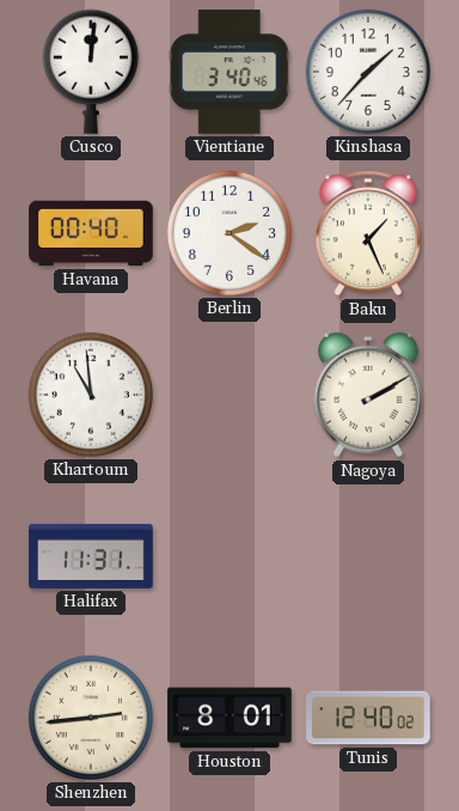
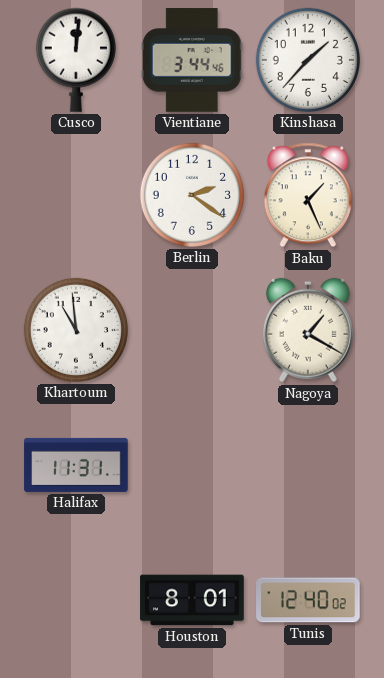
Vientiane: 3:40 -> 3:44 (192, 60)
Havana: 00:40 -> none (91, 233)
Nagoya: 2:10 -> 1:20 (308, 330)
Shenzhen: 2:44 -> none (91, 718)
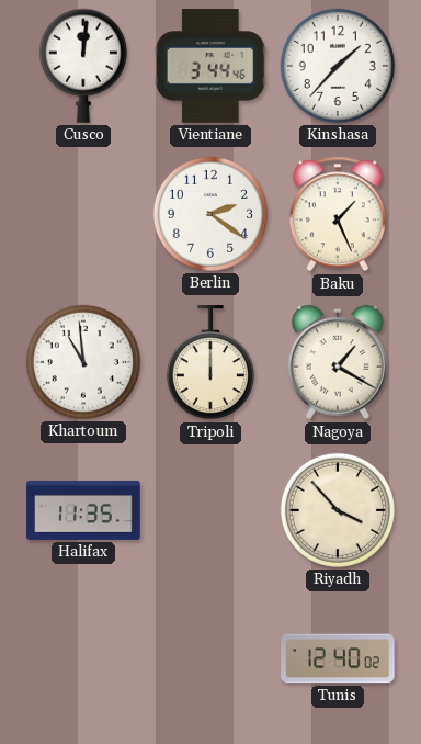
Tripoli: none -> 12:00 (210, 363)
Halifax: 11:31 -> 11:35 (83, 510)
Riyadh: none -> 3:53 (338, 510)
Houston: 8:01 -> none (192, 600)
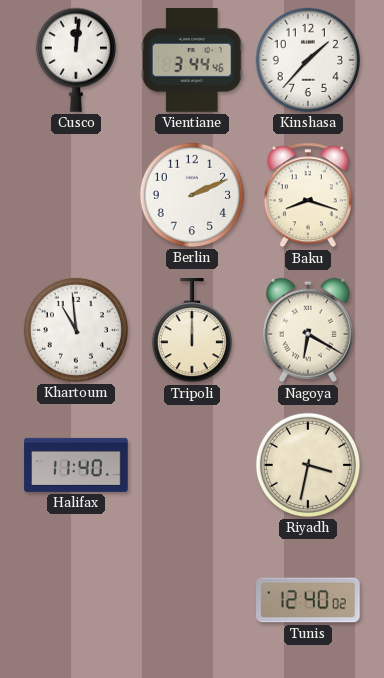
Berlin: 2:21 -> 2:11 (192, 195)
Baku: 1:26 -> 8:18 (308, 195)
Nagoya: 1:20 -> 6:20 (308, 330)
Halifax: 11:35 -> 11:40 (76, 465)
Riyadh: 3:53 -> 3:32 (308, 465)
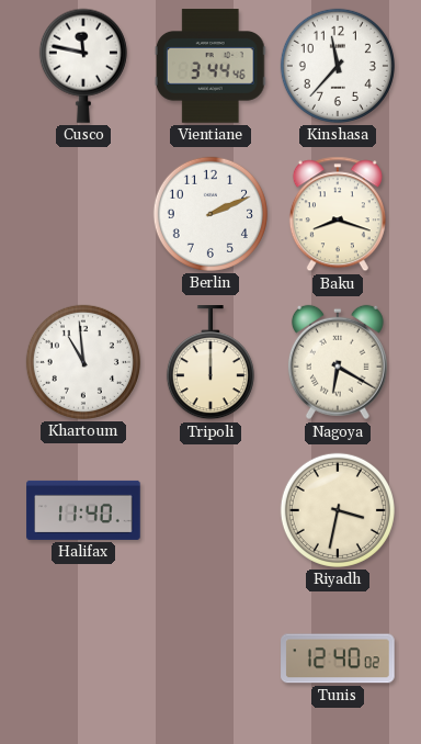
Cusco: 12:01 -> 11:47 (83, 66)
Kinshasa: 1:37 -> 11:37 (338, 66)
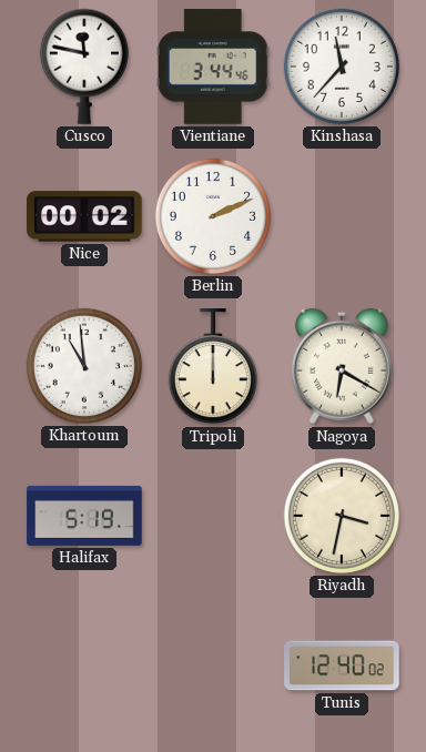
Nice: none -> 00:02 (84, 216)
Baku: 8:18 -> none (338, 214)
Halifax: 11:40 -> 5:19 (84, 516)
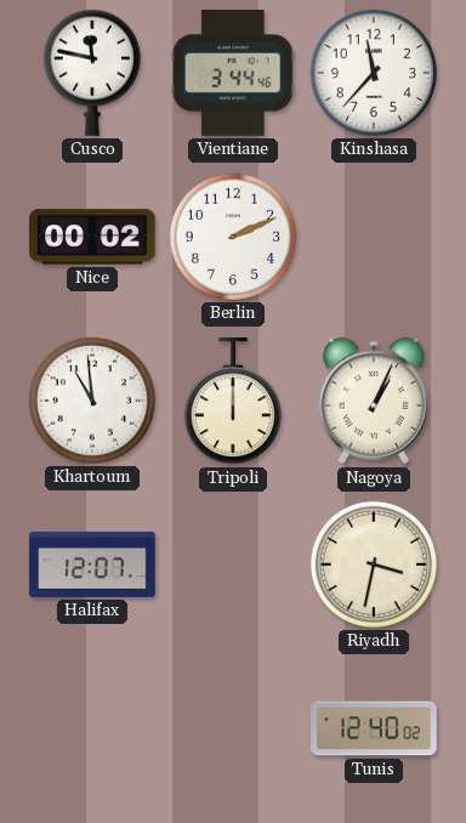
Nagoya: 6:20 -> 1:04 (374, 401)
Halifax: 5:19 -> 12:07 (92, 564)
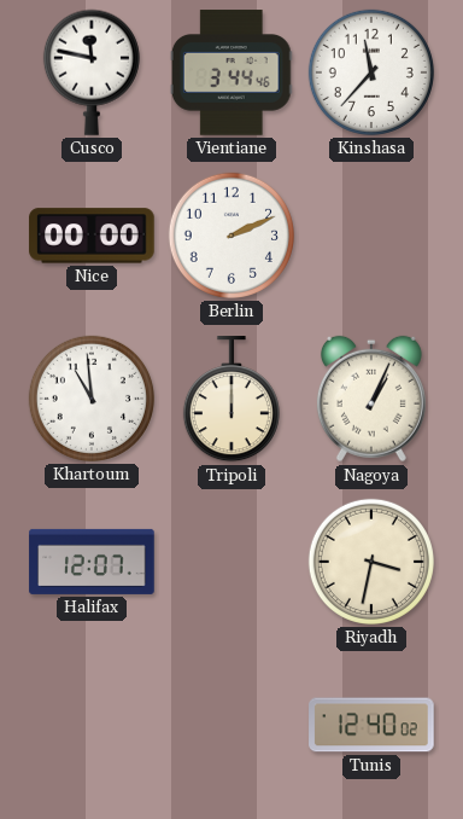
Nice: 00:02 -> 00:00 (92, 236)
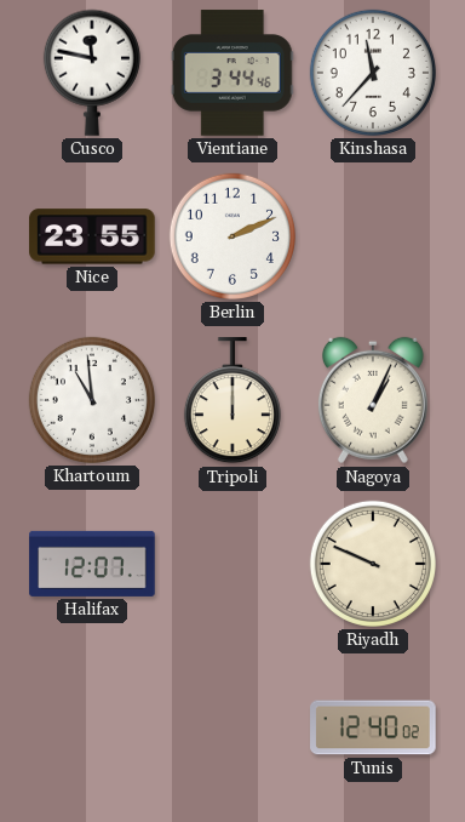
Nice: 00:00 -> 23:55 (92, 236)
Riyadh: 3:32 -> 9:49 (373, 564)
